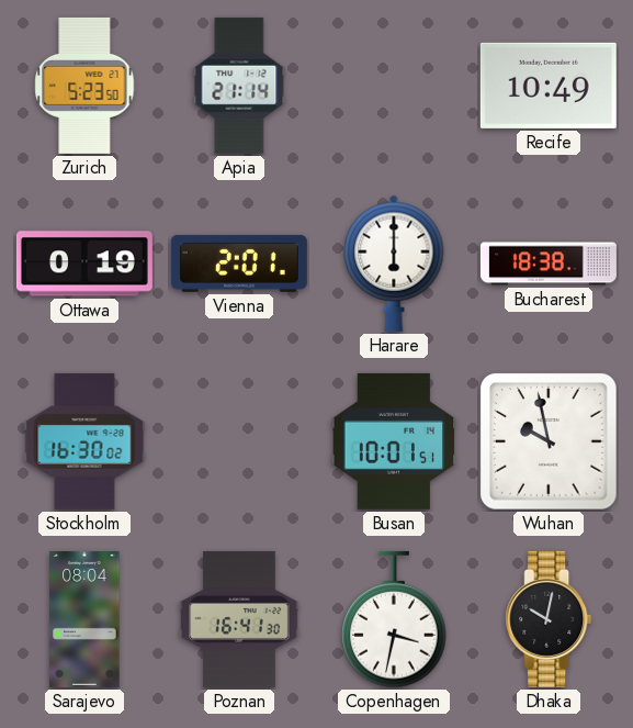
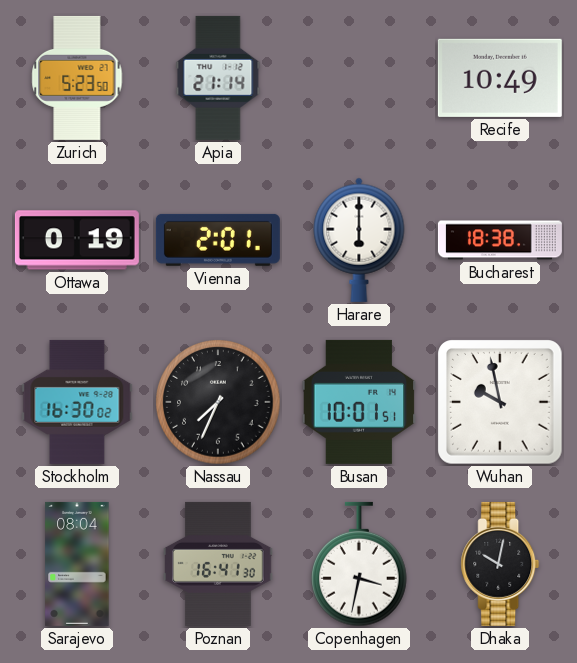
Nassau: none -> 7:34 (218, 402)
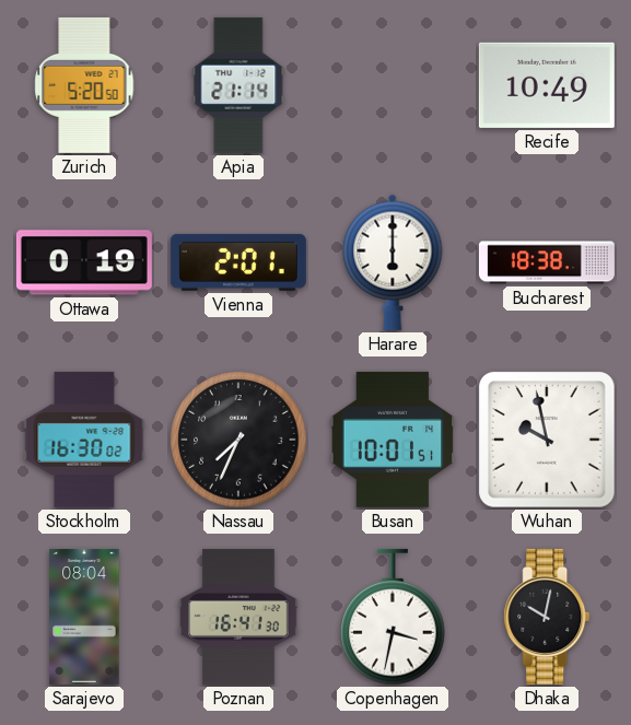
Zurich: 5:23 -> 5:20 (84, 85)
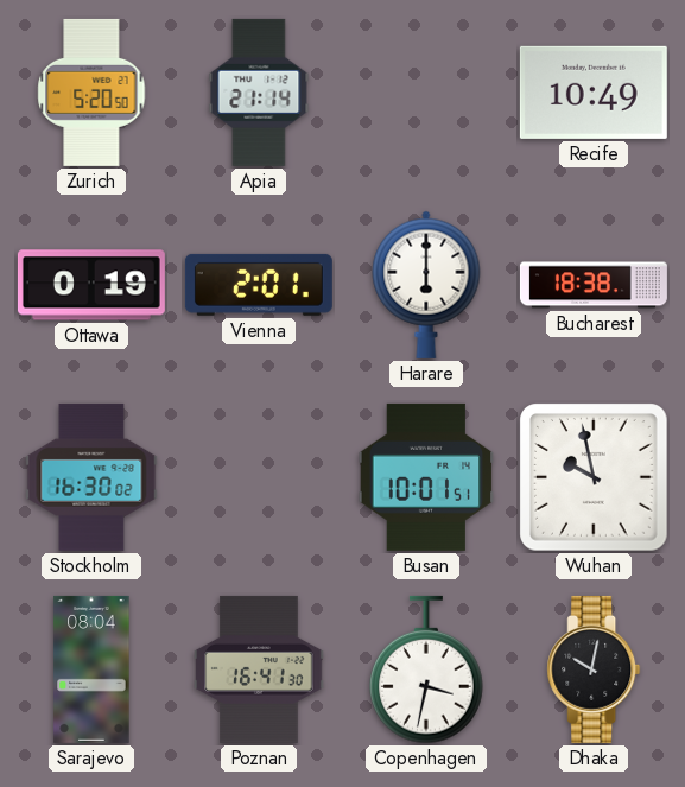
Nassau: 7:34 -> none (238, 440)
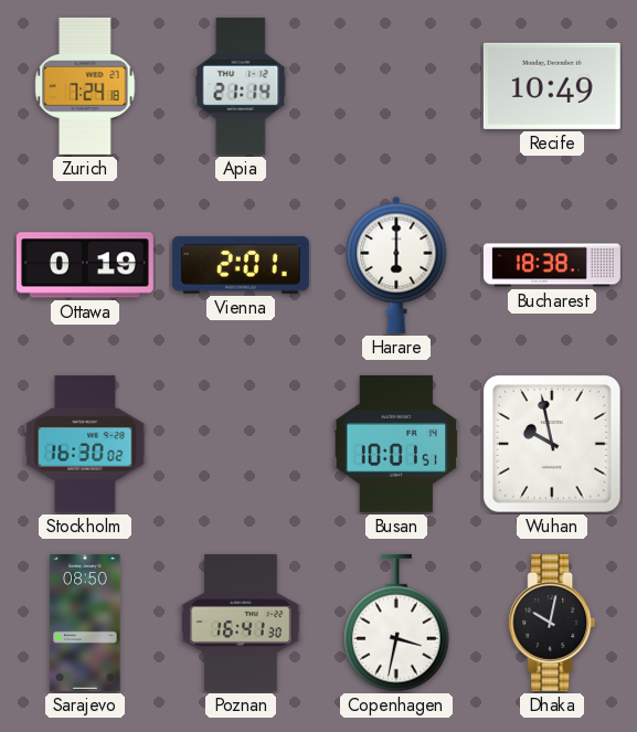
Zurich: 5:20 -> 7:24 (85, 86)
Sarajevo: 08:04 -> 08:50 (85, 623)
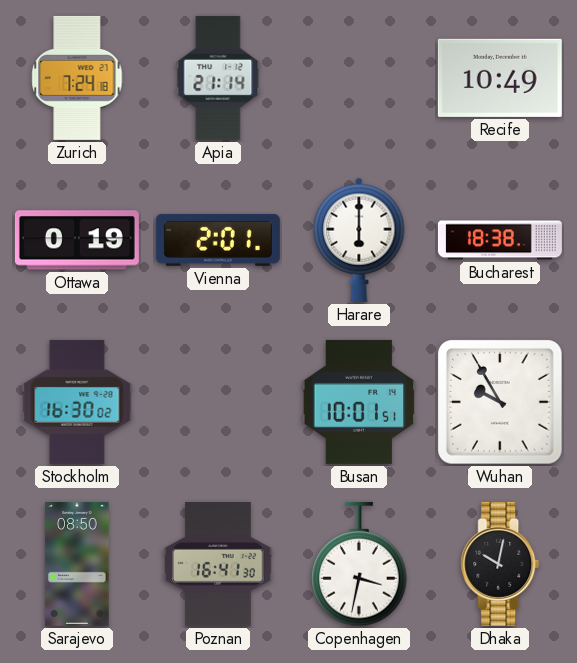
Wuhan: 9:58 -> 9:55 (500, 402)
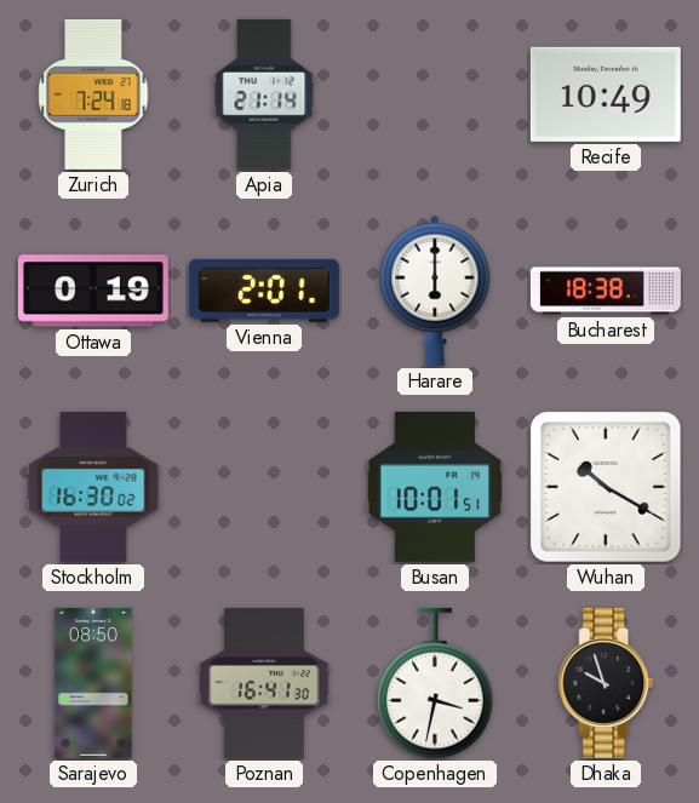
Wuhan: 9:55 -> 10:20 (606, 487)
Dhaka: 10:02 -> 9:57 (606, 683)
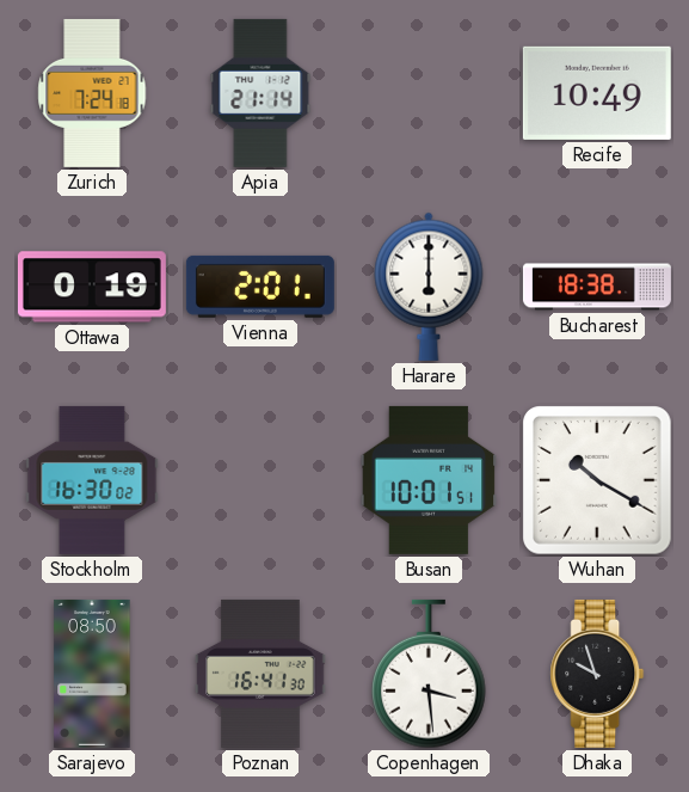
Copenhagen: 3:32 -> 3:29 (430, 674)
